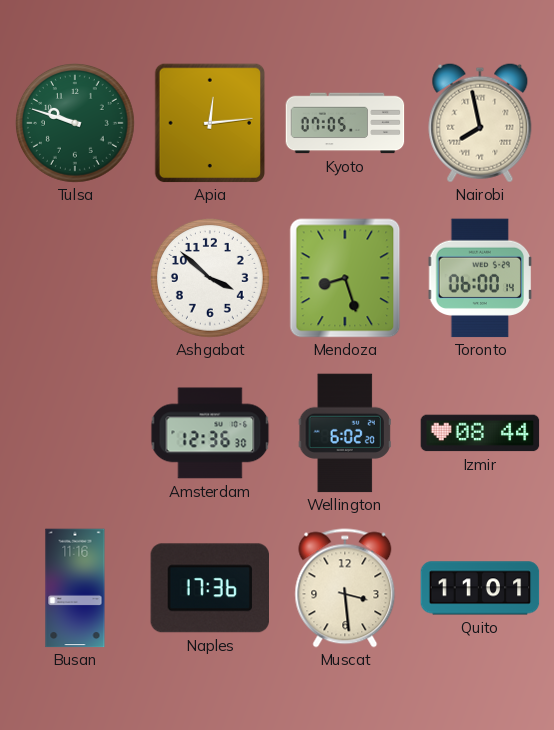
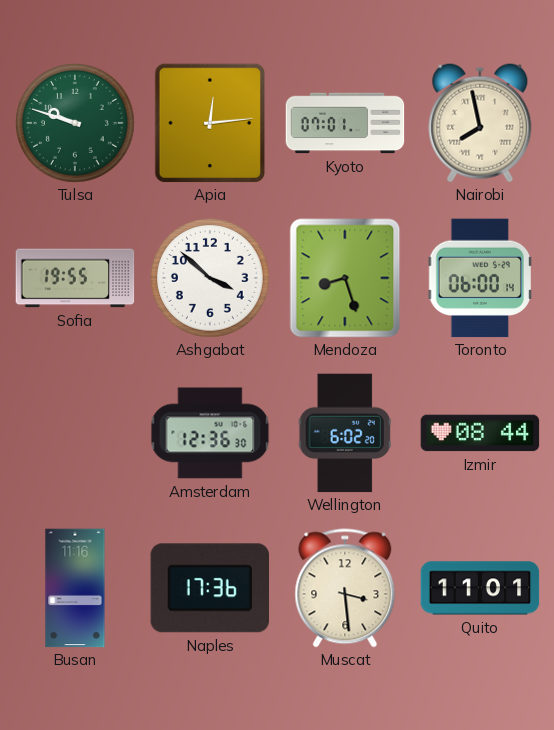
Kyoto: 07:05 -> 07:01 (345, 123)
Sofia: none -> 19:55 (75, 278)
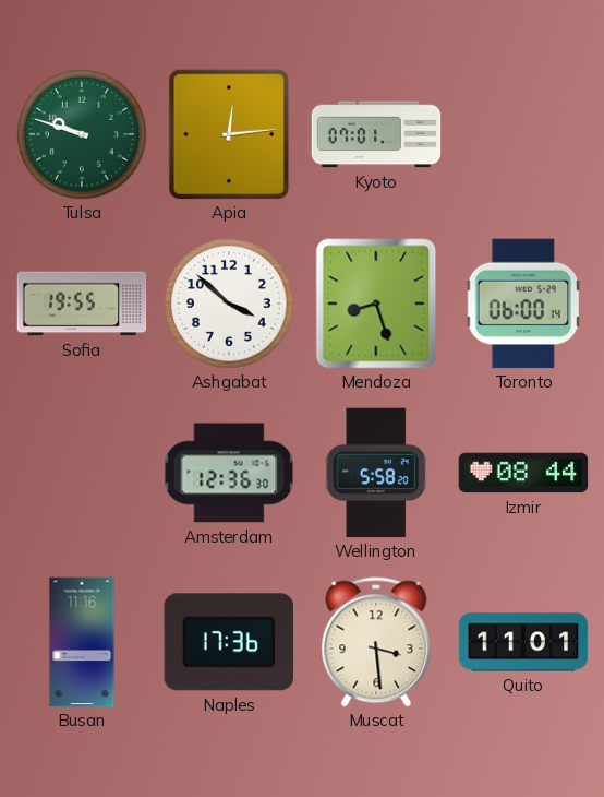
Nairobi: 7:58 -> none (480, 123)
Wellington: 6:02 -> 5:58 (376, 473)
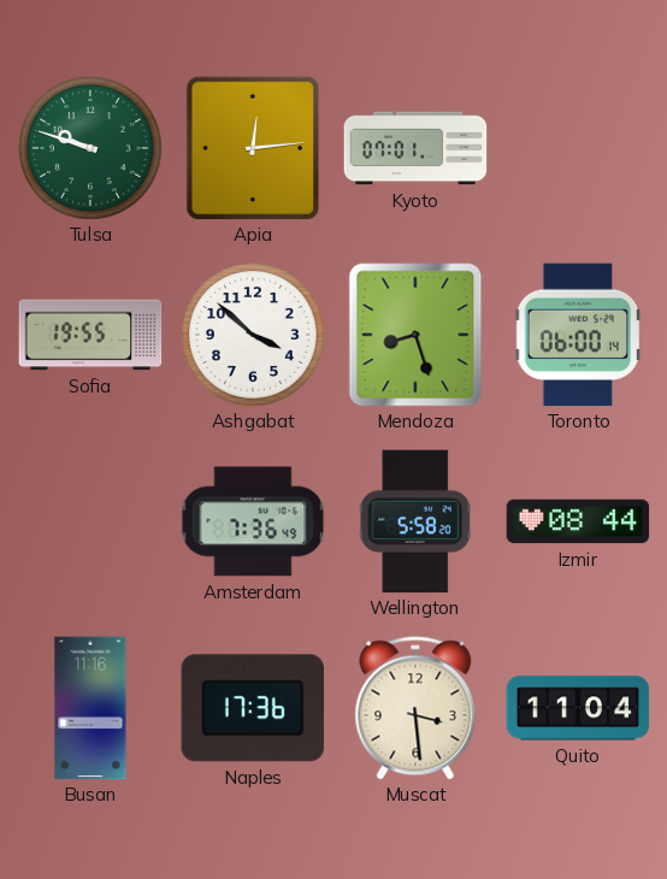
Amsterdam: 12:36 -> 7:36 (253, 521)
Quito: 11:01 -> 11:04 (578, 708)
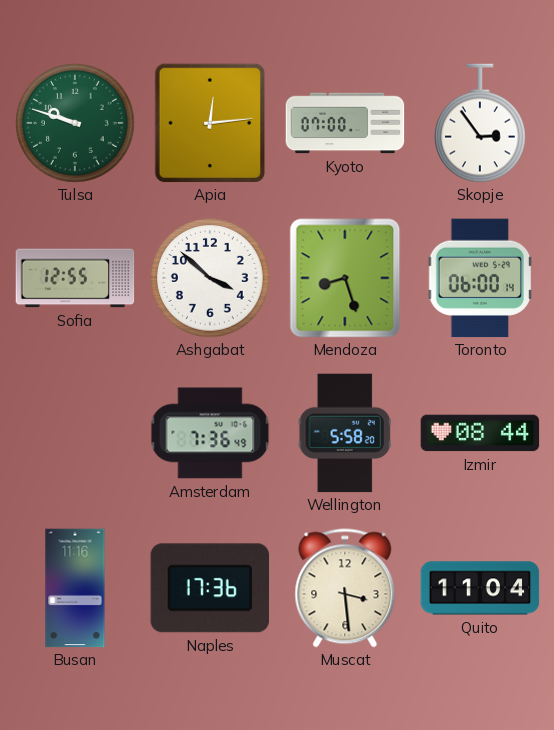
Kyoto: 07:01 -> 07:00 (345, 123)
Skopje: none -> 2:54 (480, 123)
Sofia: 19:55 -> 12:55 (75, 278)
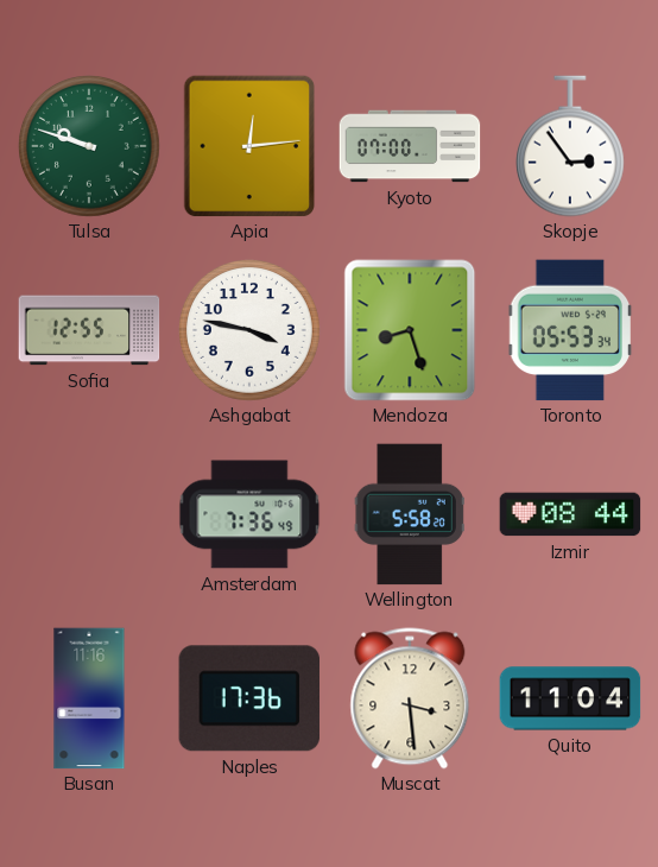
Ashgabat: 3:52 -> 3:47 (251, 331)
Toronto: 06:00 -> 05:53 (569, 330)
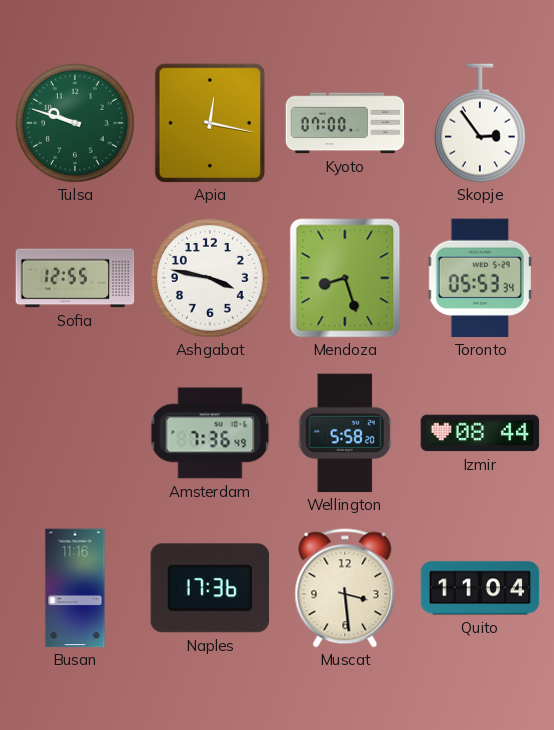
Apia: 12:14 -> 12:17 (210, 123)
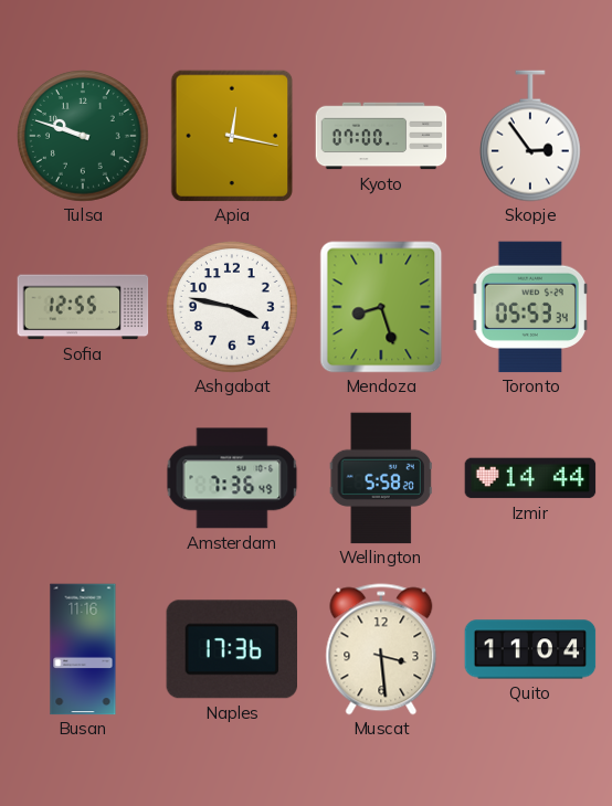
Izmir: 08:44 -> 14:44 (530, 478)
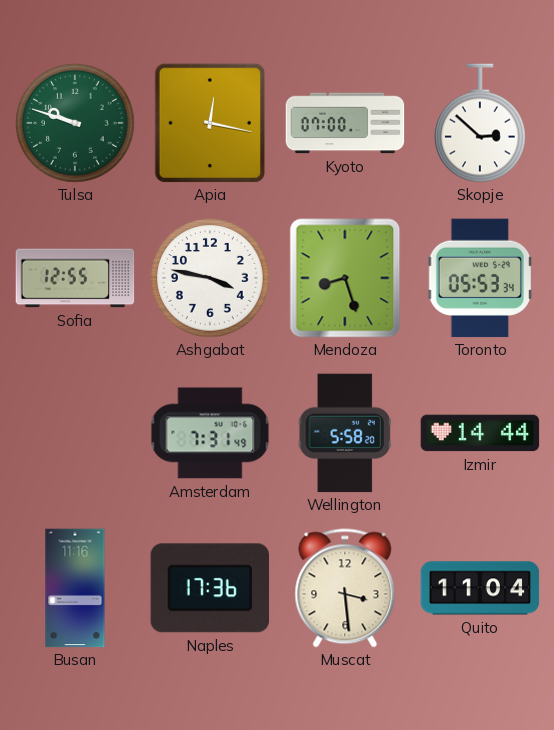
Skopje: 2:54 -> 2:52 (480, 123)
Amsterdam: 7:36 -> 7:31 (210, 433)
